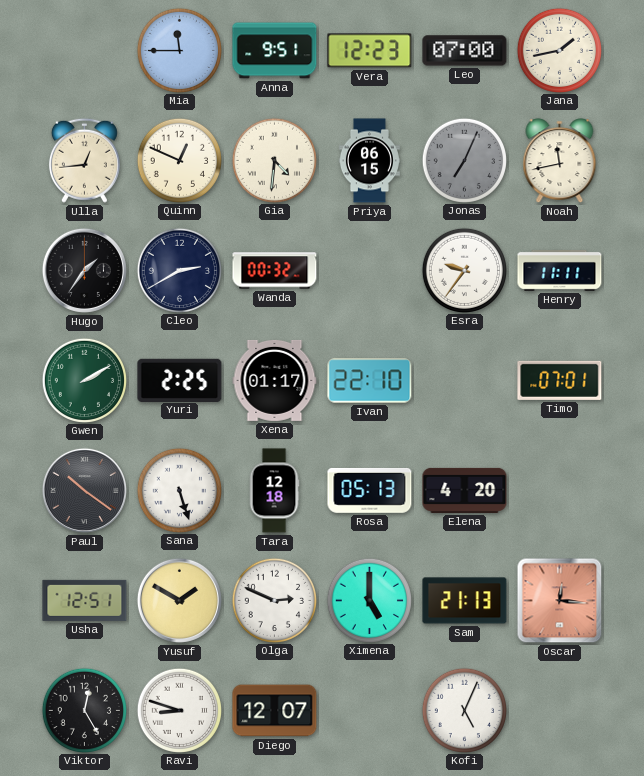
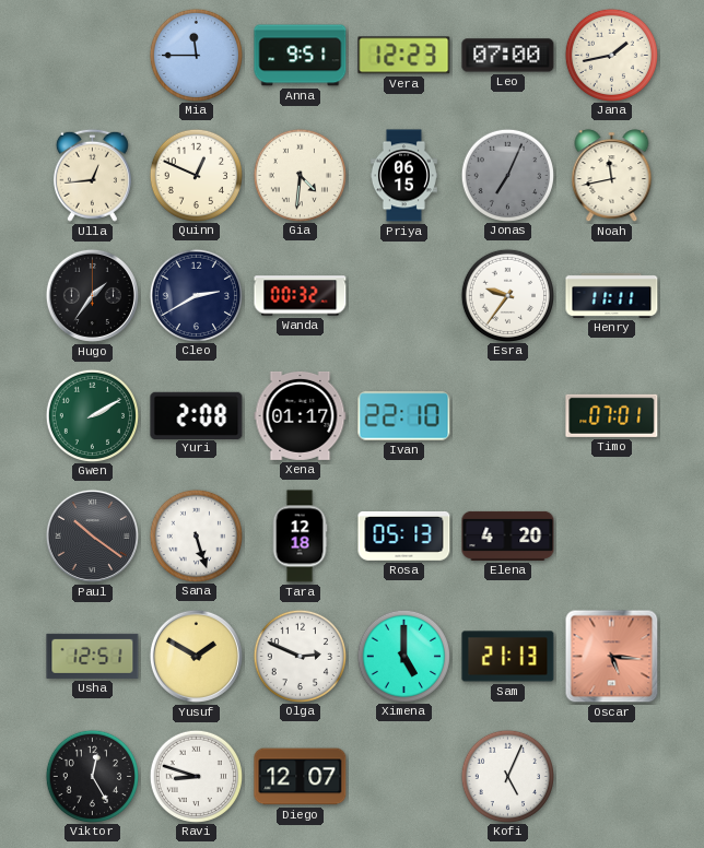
Yuri: 2:25 -> 2:08 (197, 415)
Oscar: 12:16 -> 5:16 (612, 657)
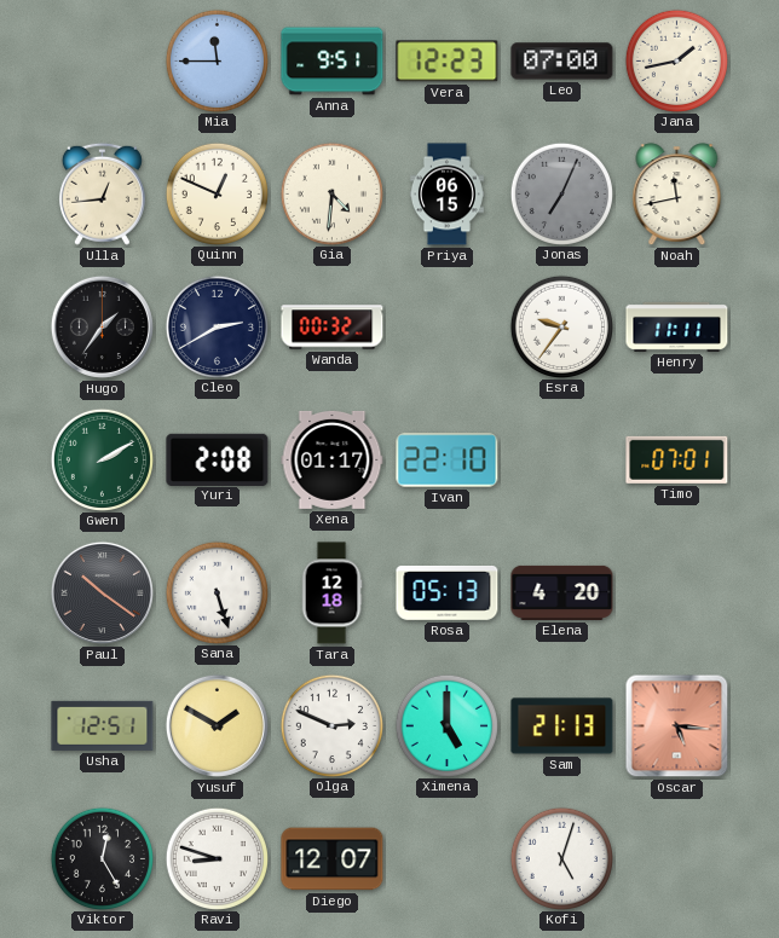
Kofi: 5:04 -> 5:03 (561, 858)
